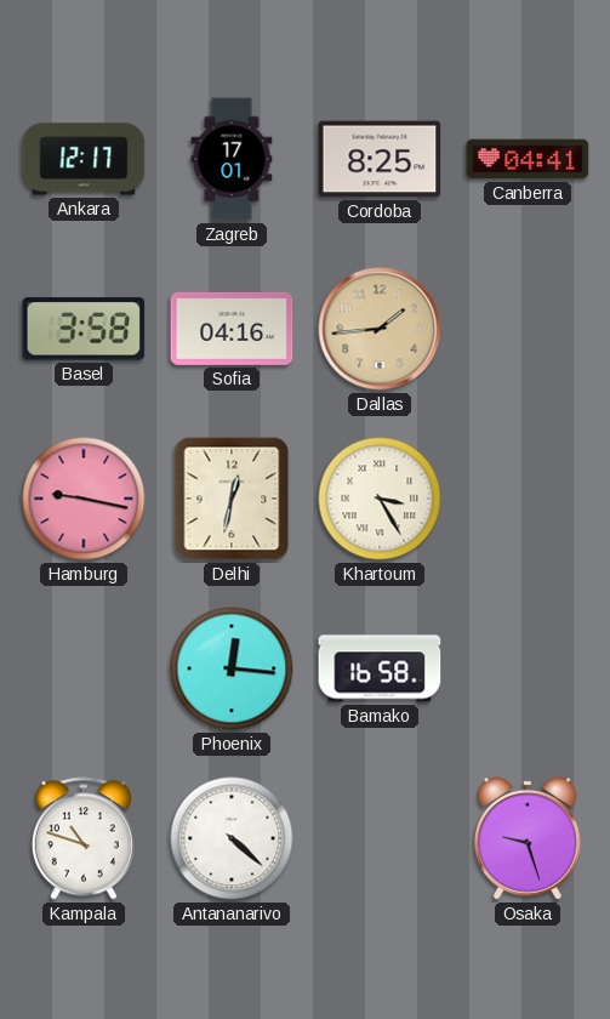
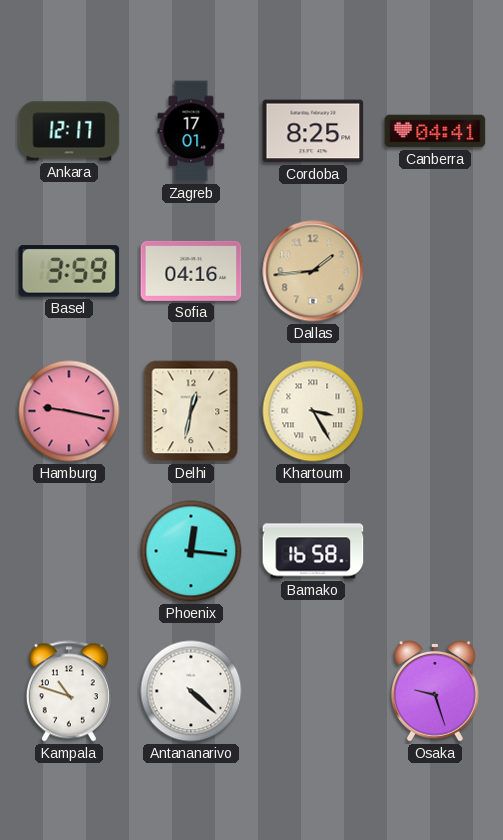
Basel: 3:58 -> 3:59 (69, 271)
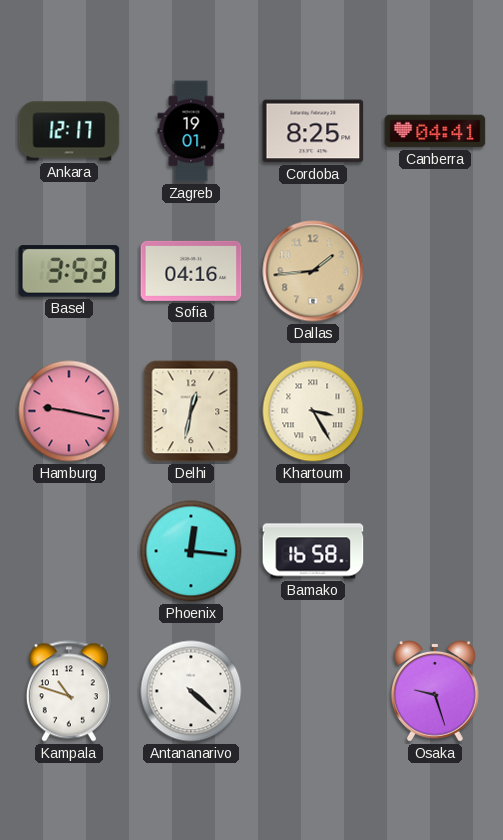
Zagreb: 17:01 -> 19:01 (191, 131)
Basel: 3:59 -> 3:53 (69, 271)
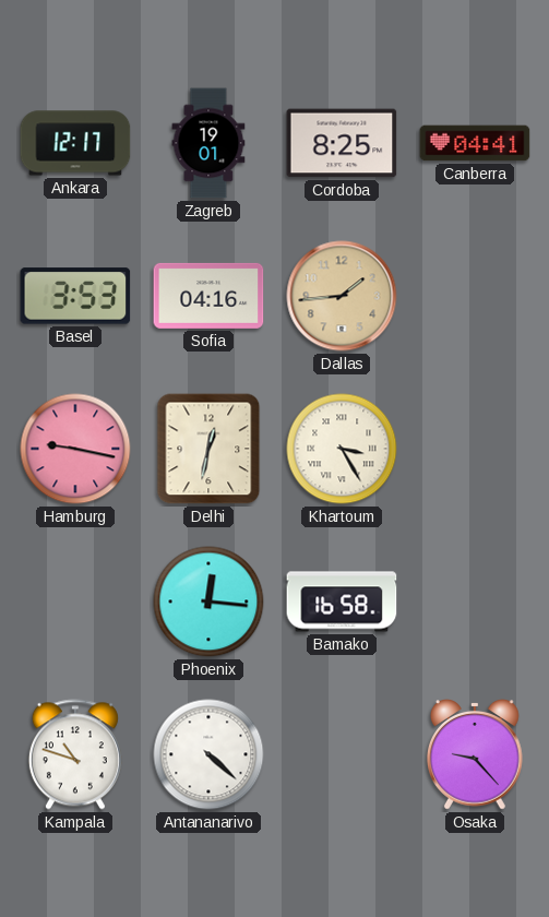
Osaka: 9:27 -> 9:23 (476, 755)
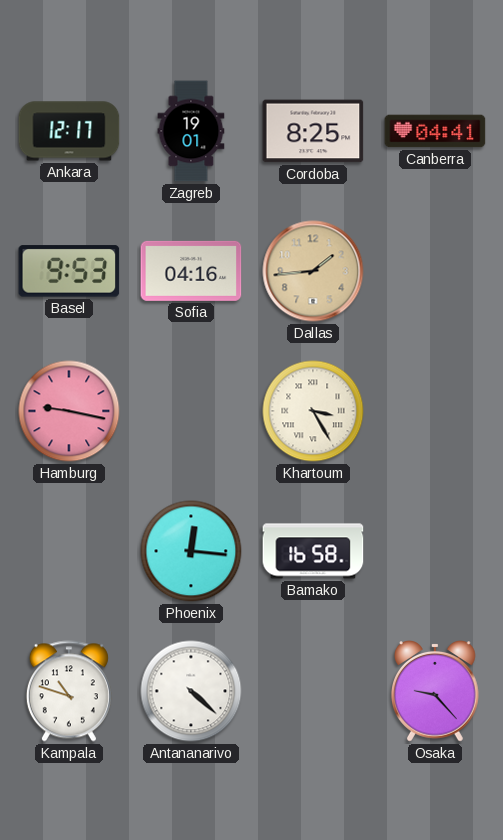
Basel: 3:53 -> 9:53 (69, 271)
Delhi: 12:32 -> none (208, 449)
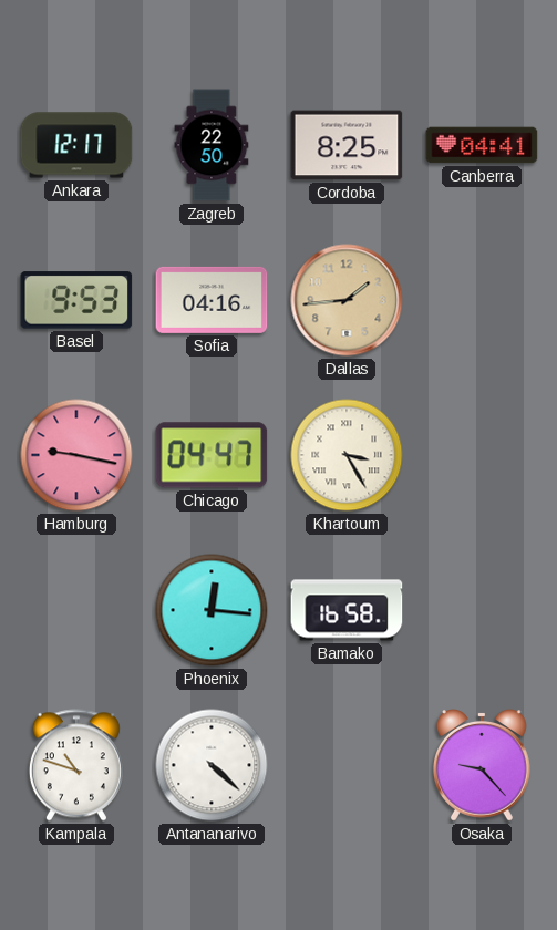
Zagreb: 19:01 -> 22:50 (212, 145)
Chicago: none -> 04:47 (212, 455)
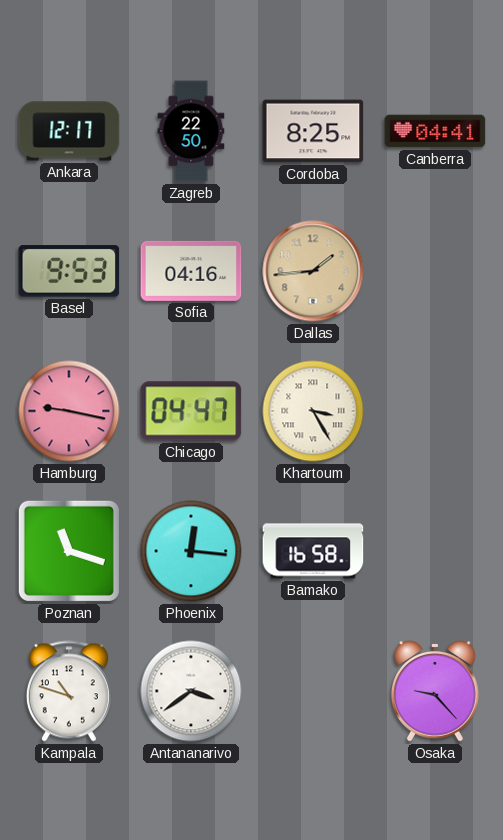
Poznan: none -> 11:18 (69, 551)
Antananarivo: 4:22 -> 3:39 (191, 691)
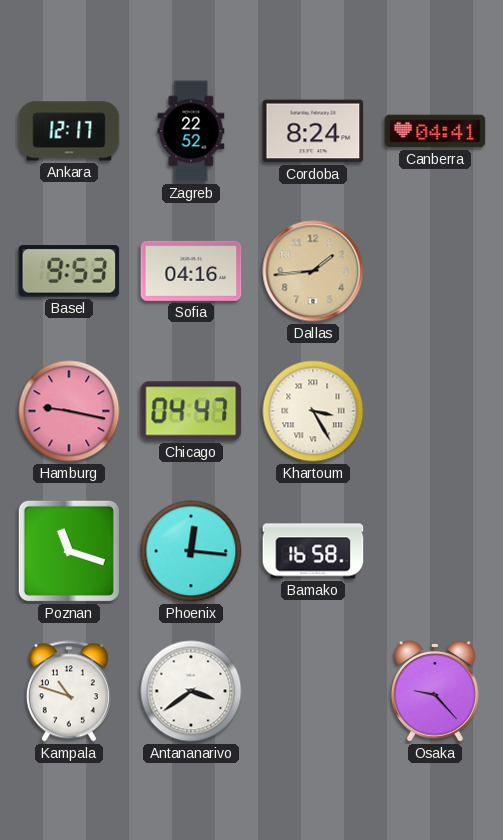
Zagreb: 22:50 -> 22:52 (191, 131)
Cordoba: 8:25 -> 8:24 (313, 131)
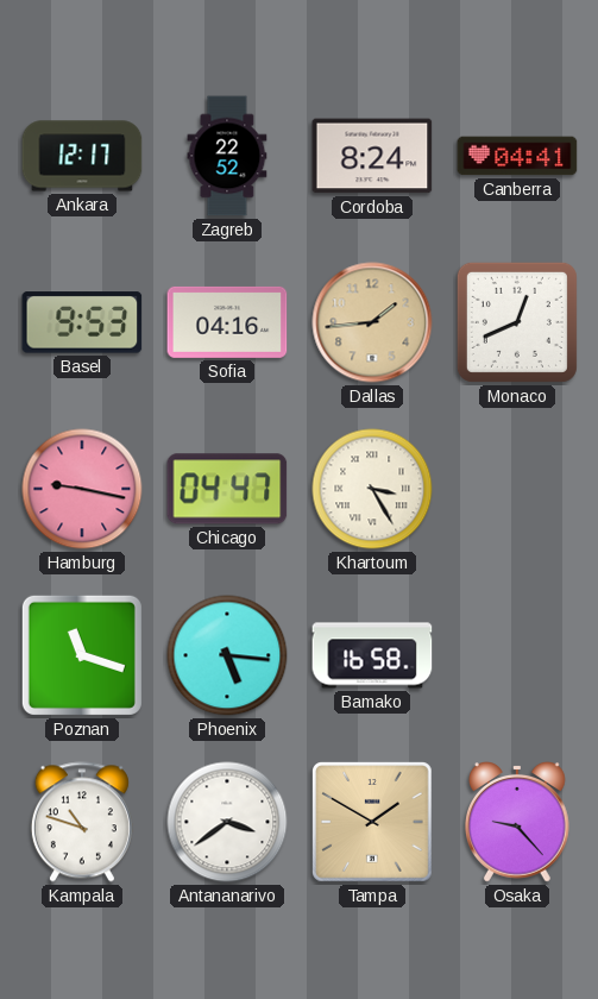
Monaco: none -> 12:41 (517, 322)
Phoenix: 12:16 -> 5:16 (227, 655)
Tampa: none -> 1:50 (373, 823)
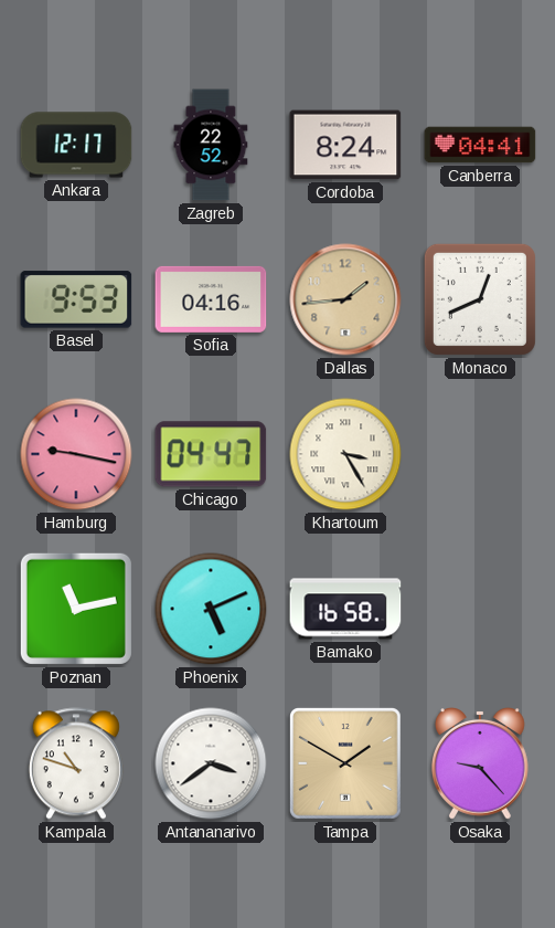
Poznan: 11:18 -> 11:13 (76, 609)
Phoenix: 5:16 -> 5:11 (211, 609)
